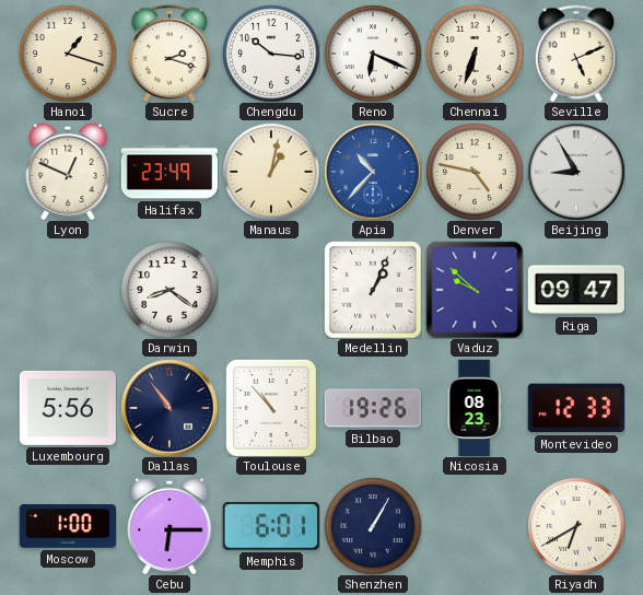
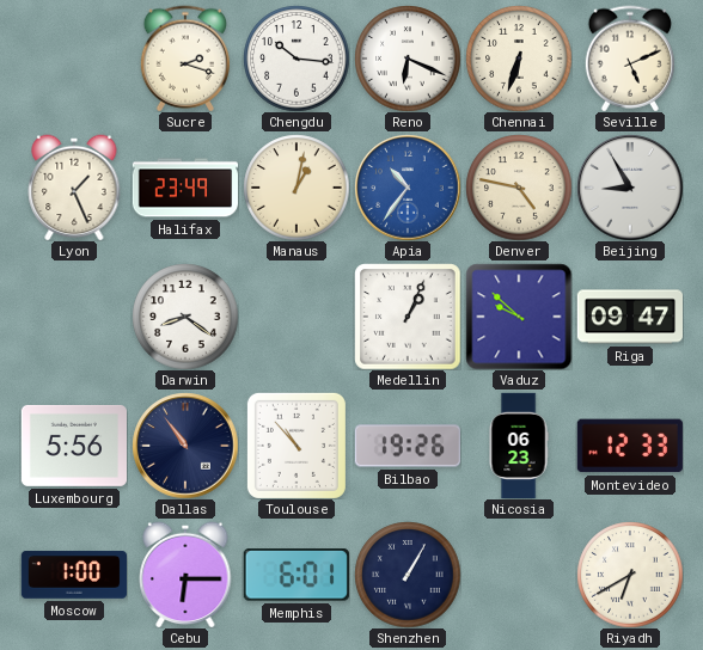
Hanoi: 1:18 -> none (68, 54)
Lyon: 12:49 -> 1:26 (74, 188)
Apia: 10:37 -> 10:36 (408, 188)
Nicosia: 08:23 -> 06:23 (519, 446)
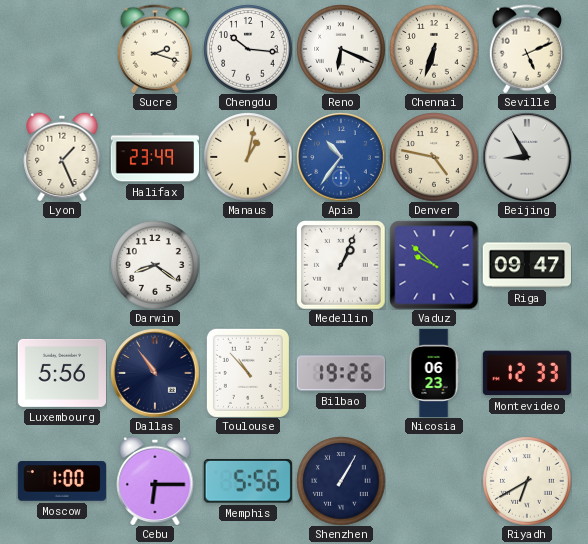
Memphis: 6:01 -> 5:56 (248, 481)
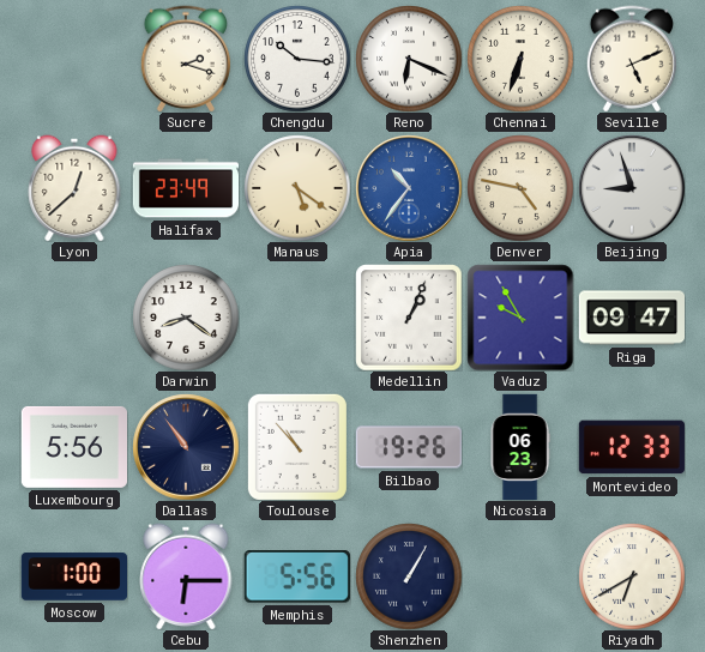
Lyon: 1:26 -> 12:38 (74, 188)
Manaus: 1:02 -> 5:21 (297, 188)
Beijing: 8:55 -> 8:57 (632, 188)
Vaduz: 9:52 -> 9:55 (520, 318)
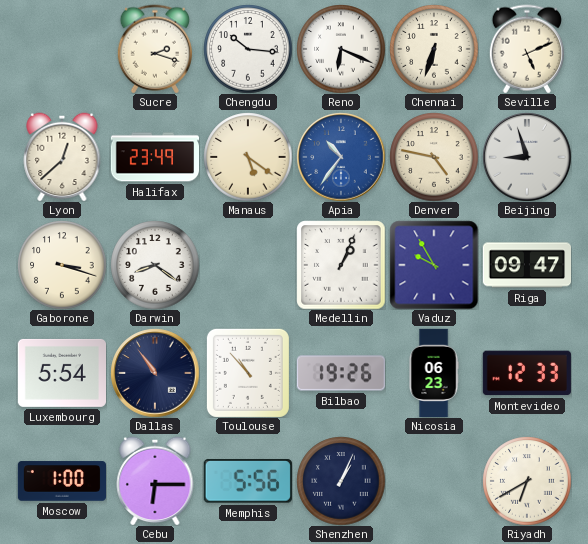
Gaborone: none -> 3:18 (62, 265)
Luxembourg: 5:56 -> 5:54 (61, 373)
Shenzhen: 1:05 -> 1:04 (341, 481)
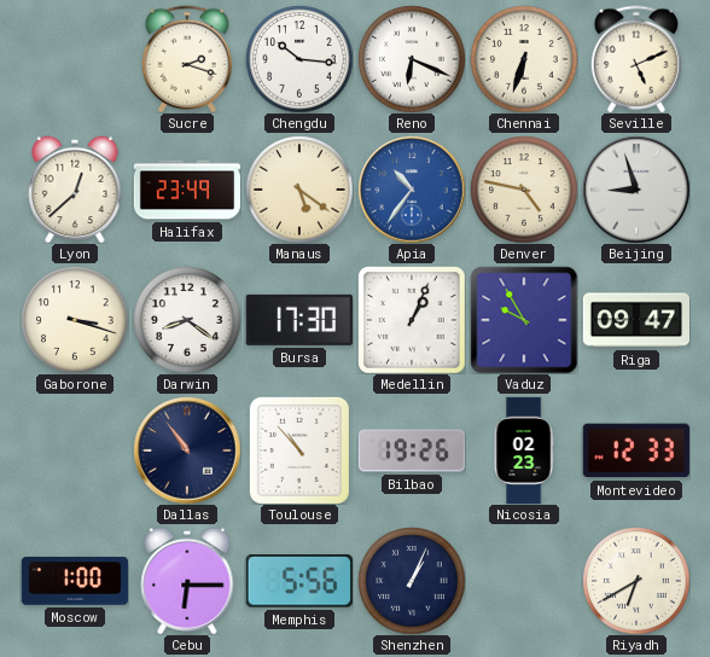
Bursa: none -> 17:30 (299, 320)
Luxembourg: 5:54 -> none (61, 373)
Nicosia: 06:23 -> 02:23 (524, 450)
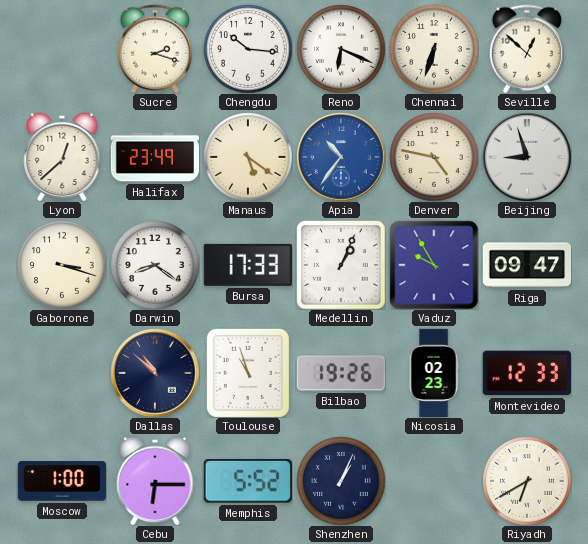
Seville: 5:11 -> 12:52 (526, 49)
Bursa: 17:30 -> 17:33 (248, 265)
Dallas: 10:54 -> 10:52 (155, 373)
Toulouse: 10:53 -> 10:57 (248, 373)
Memphis: 5:56 -> 5:52 (248, 481)
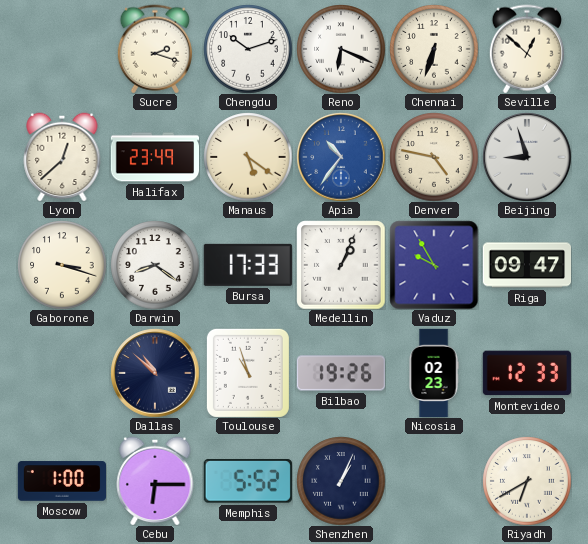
Chengdu: 10:16 -> 10:12 (248, 49)
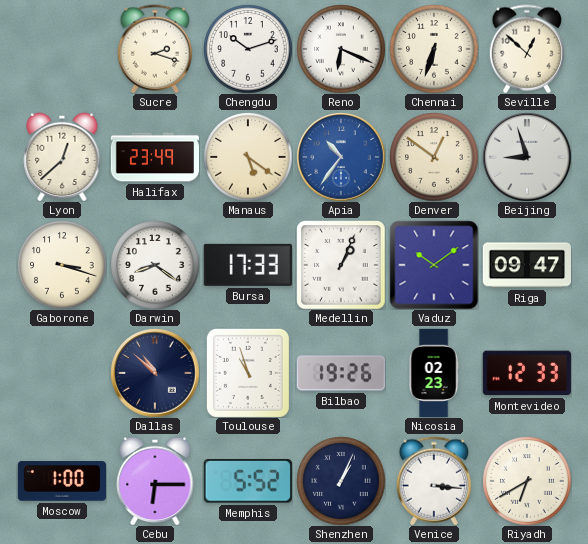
Denver: 4:47 -> 12:51 (434, 157)
Vaduz: 9:55 -> 10:09 (434, 265)
Venice: none -> 3:16 (433, 481)
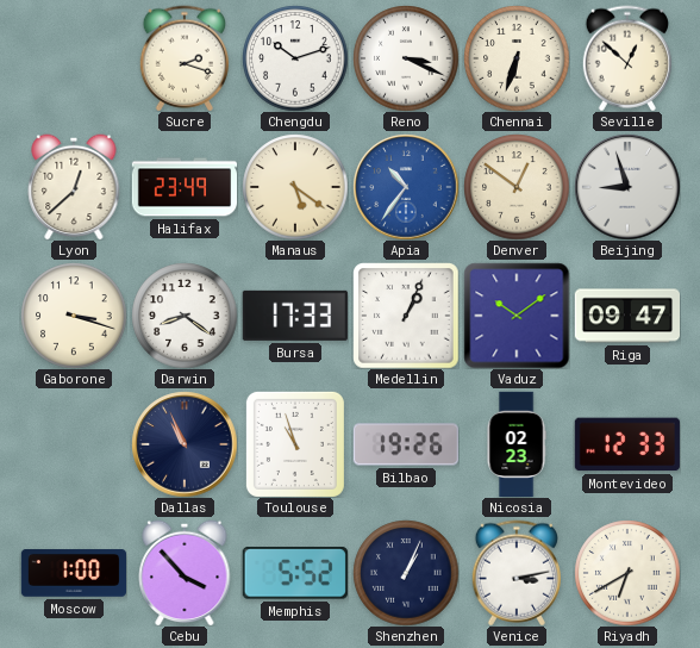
Reno: 6:19 -> 3:19 (406, 58)
Dallas: 10:52 -> 10:56 (185, 444)
Cebu: 6:15 -> 3:53 (185, 573)
Venice: 3:16 -> 3:13 (515, 573)
